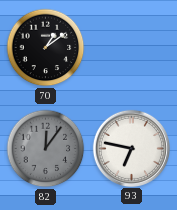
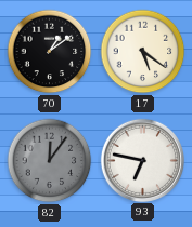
17: none -> 5:21 (143, 52)
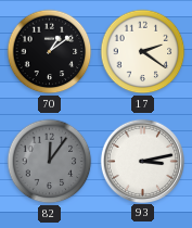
17: 5:21 -> 2:21 (143, 52)
93: 6:47 -> 3:13 (142, 161)
